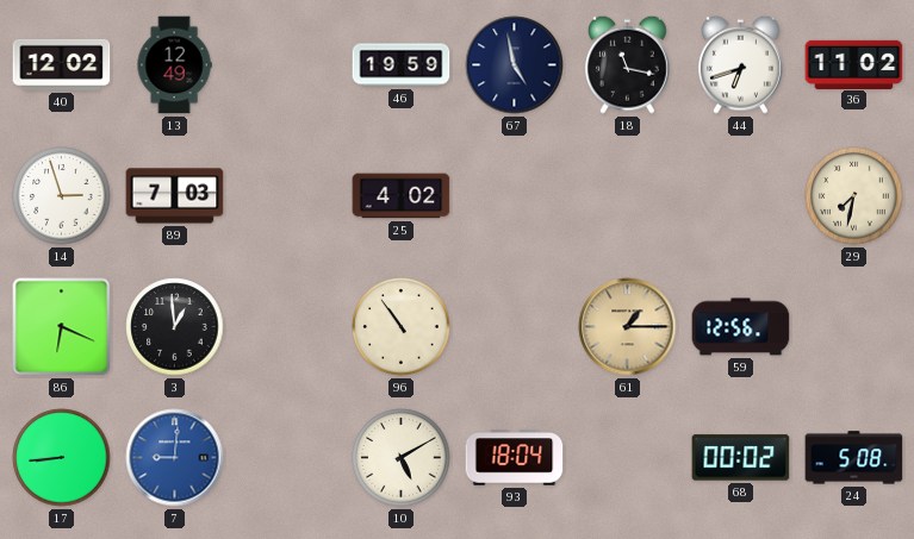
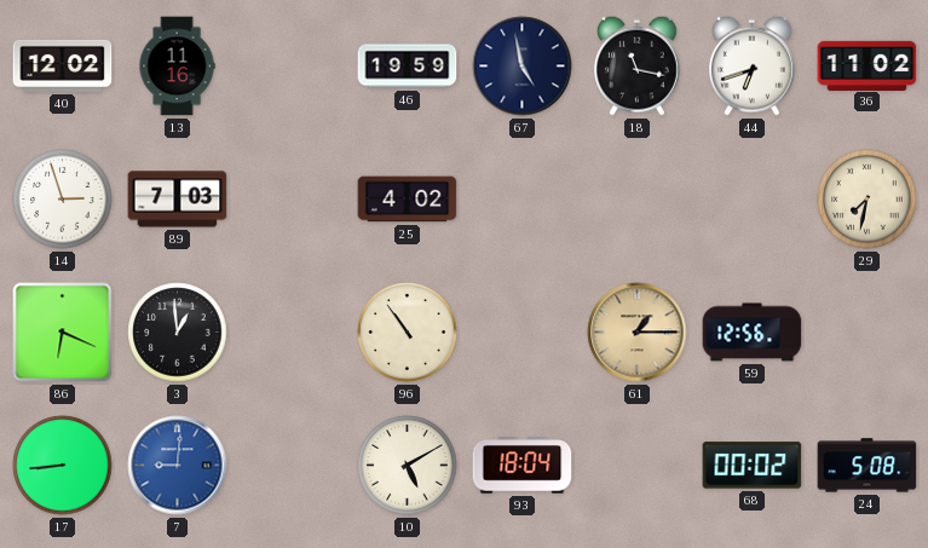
13: 12:49 -> 11:16 (177, 67)
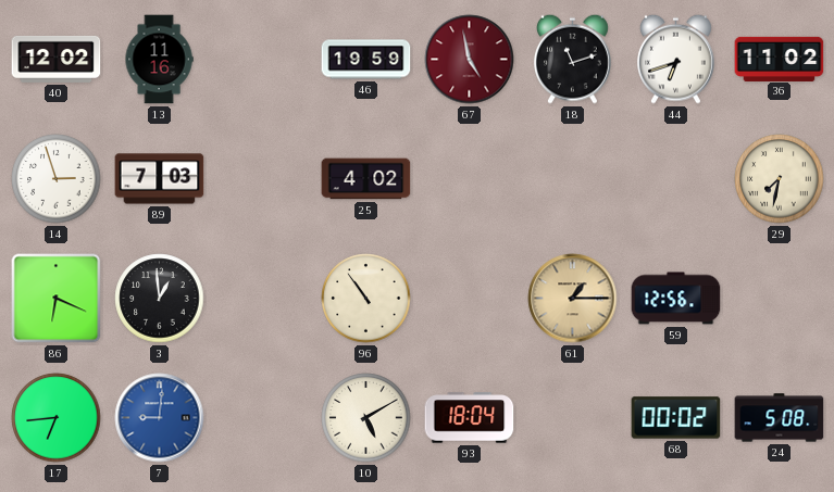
67 dial: navy -> burgundy (470, 60)
18: 11:17 -> 11:12 (573, 59)
17: 8:44 -> 6:44 (57, 418)
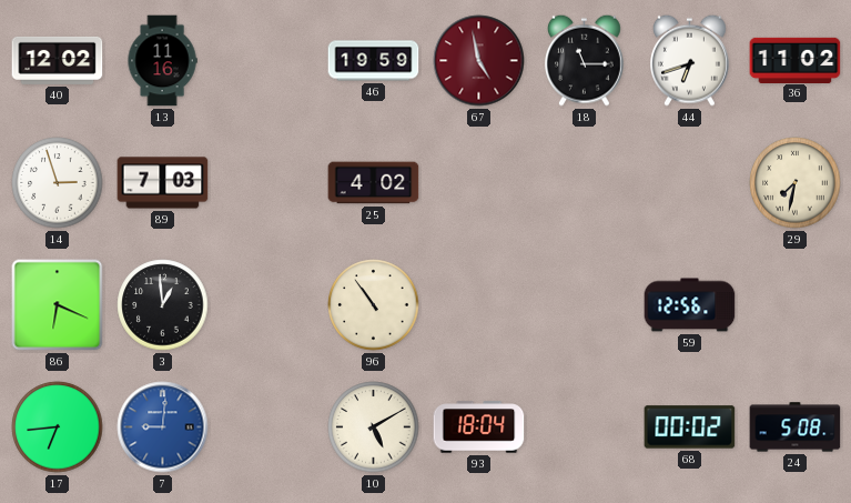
18: 11:12 -> 11:15 (585, 60)
61: 1:15 -> none (573, 299)
